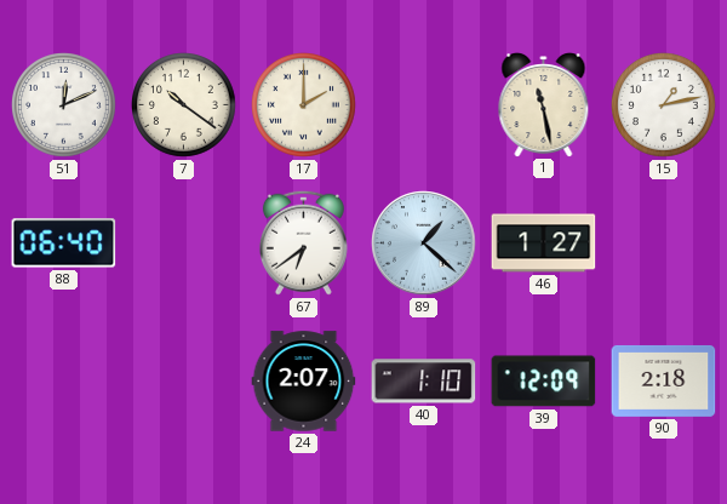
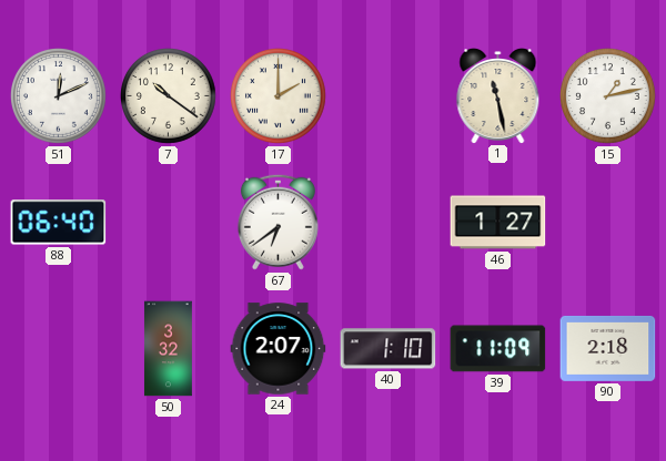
89: 1:22 -> none (424, 244)
50: none -> 3:32 (169, 349)
39: 12:09 -> 11:09 (498, 349)
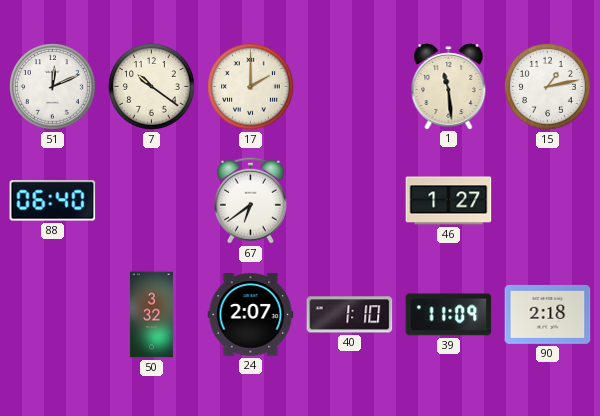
1: 11:28 -> 11:29 (449, 87)
